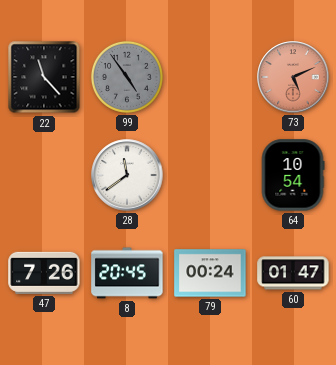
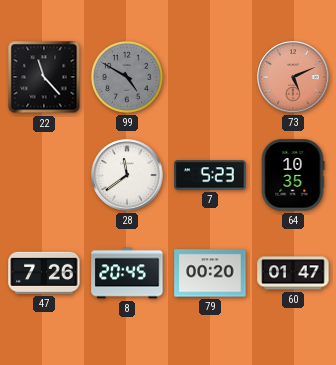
99: 4:54 -> 4:50 (127, 77)
7: none -> 5:23 (210, 175)
64: 10:54 -> 10:35 (293, 175)
79: 00:24 -> 00:20 (210, 273)
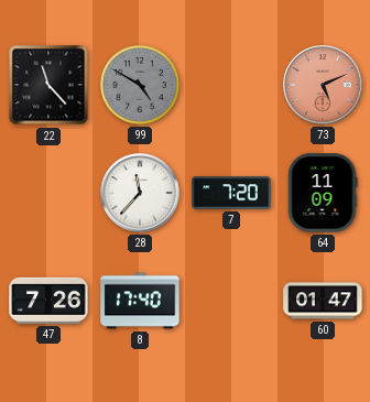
28: 11:39 -> 11:37 (140, 193)
7: 5:23 -> 7:20 (231, 193)
64: 10:35 -> 11:09 (323, 193)
8: 20:45 -> 17:40 (140, 301)
79: 00:20 -> none (210, 273)
